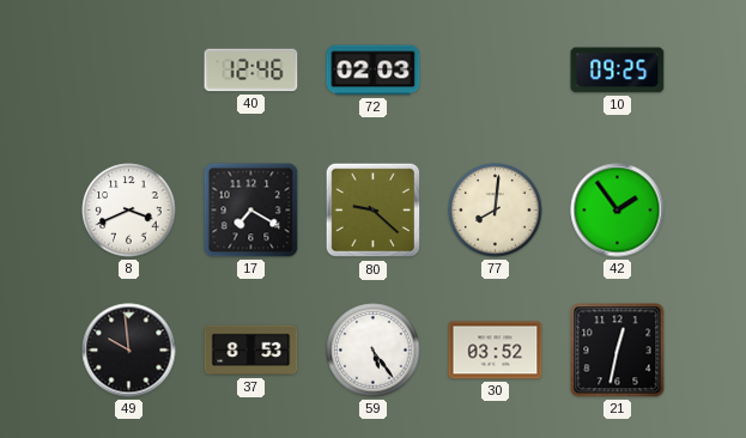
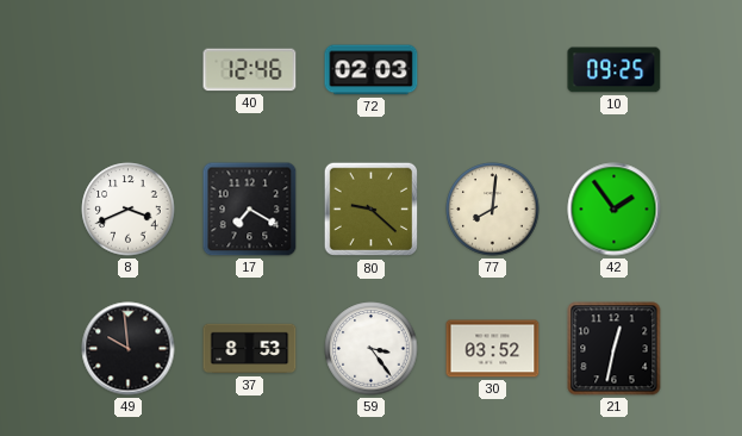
59: 5:24 -> 3:24 (372, 349)
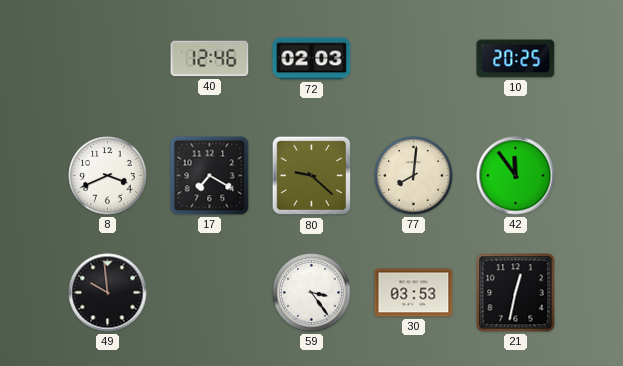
10: 09:25 -> 20:25 (516, 59)
42: 1:54 -> 11:54 (516, 176)
37: 8:53 -> none (250, 349)
30: 03:52 -> 03:53 (414, 293)
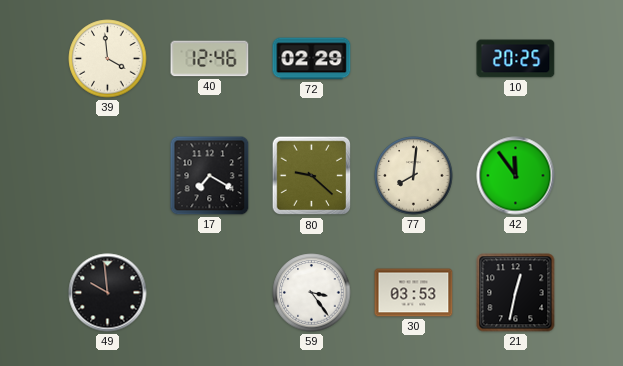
39: none -> 3:59 (108, 59)
72: 02:03 -> 02:29 (312, 59)
8: 3:41 -> none (108, 176)
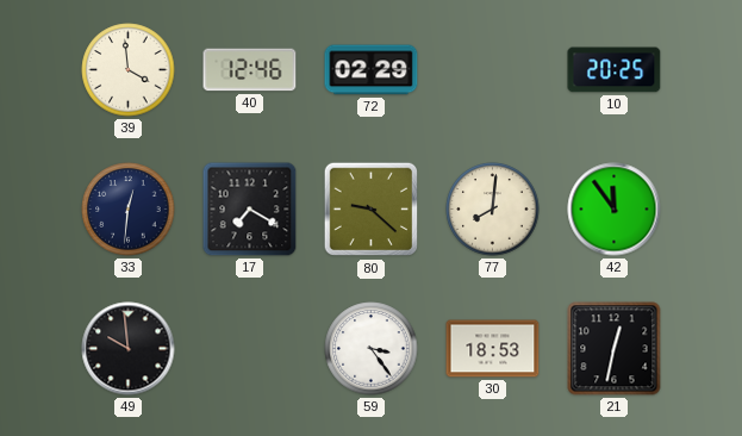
33: none -> 12:31 (129, 210)
30: 03:53 -> 18:53 (493, 349)
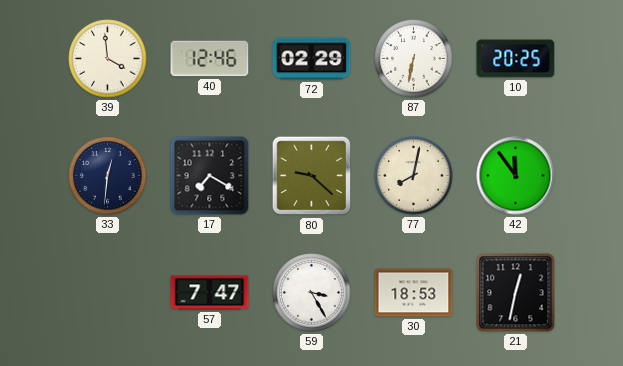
87: none -> 6:32 (414, 59)
77: 8:01 -> 8:02 (414, 176)
49: 9:59 -> none (129, 349)
57: none -> 7:47 (210, 293)
59: 3:24 -> 3:25 (312, 293)
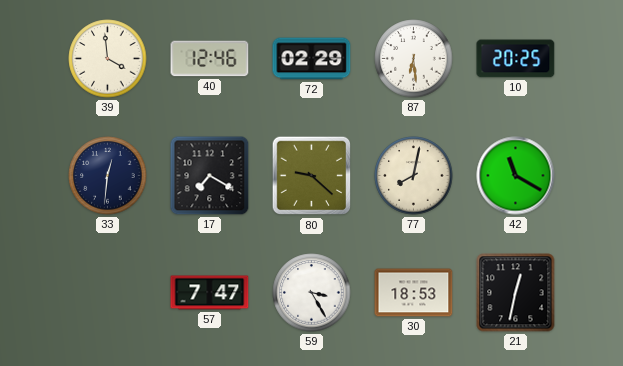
87: 6:32 -> 6:29 (414, 59)
42: 11:54 -> 11:20 (516, 176)
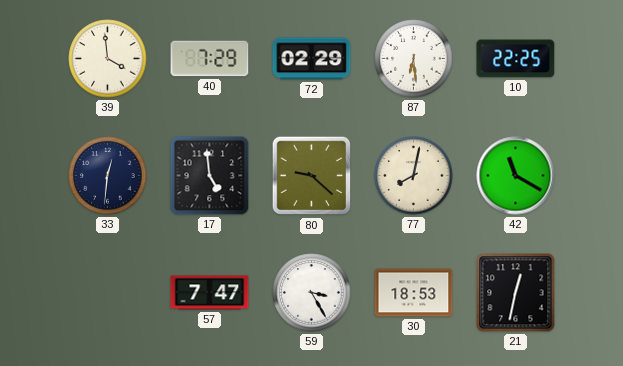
40: 12:46 -> 7:29 (210, 59)
10: 20:25 -> 22:25 (516, 59)
17: 7:20 -> 4:59 (210, 176)
